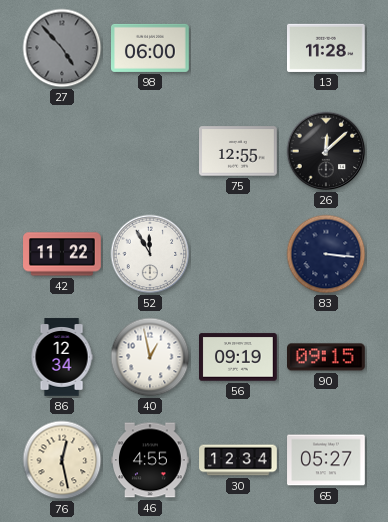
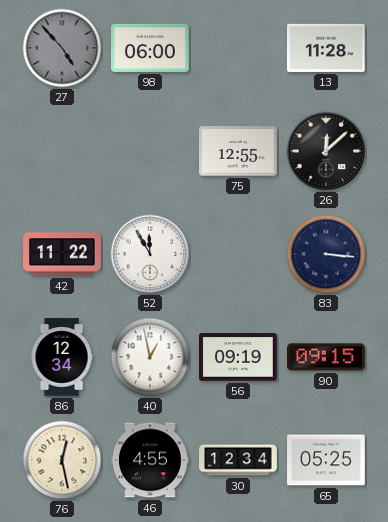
65: 05:27 -> 05:25 (326, 460)
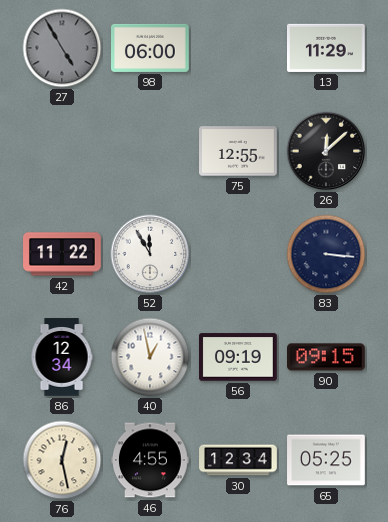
27: 4:53 -> 4:55 (62, 48)
13: 11:28 -> 11:29 (327, 48)
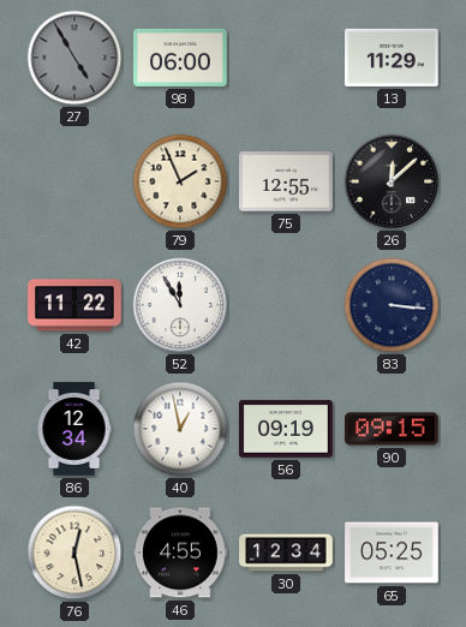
79: none -> 1:56 (180, 181)
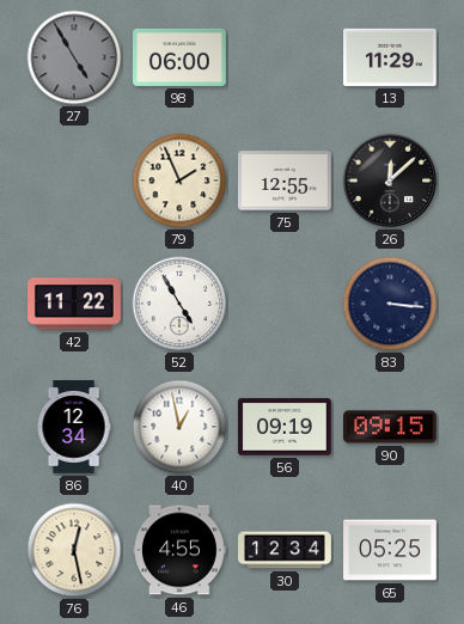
52: 11:55 -> 4:55 (179, 304)
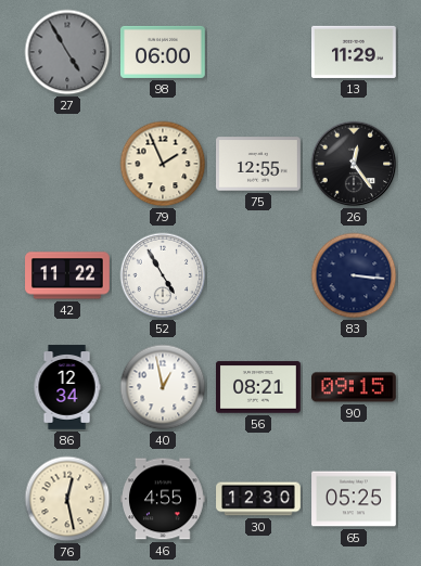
26: 12:08 -> 12:24 (354, 164)
56: 09:19 -> 08:21 (259, 387)
30: 12:34 -> 12:30 (258, 499)
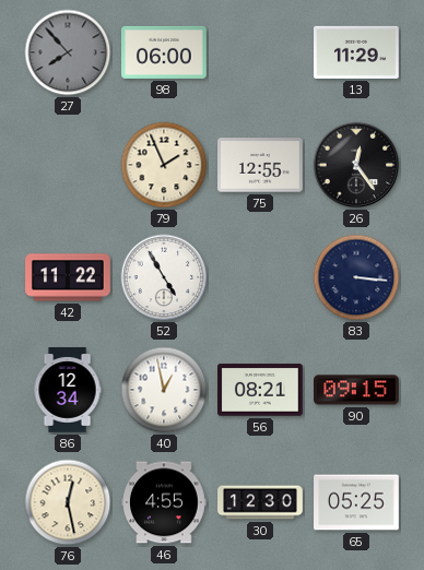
27: 4:55 -> 7:53 (68, 52)
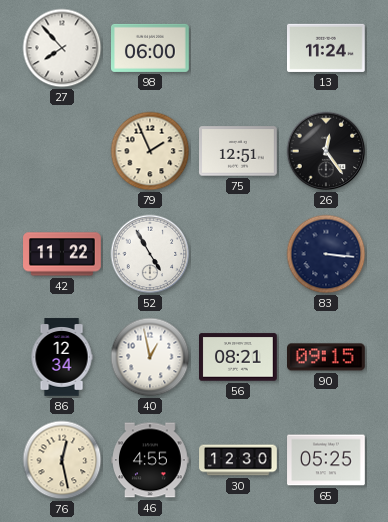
27 dial: grey -> white (62, 48)
13: 11:29 -> 11:24 (327, 48)
75: 12:55 -> 12:51 (239, 151)
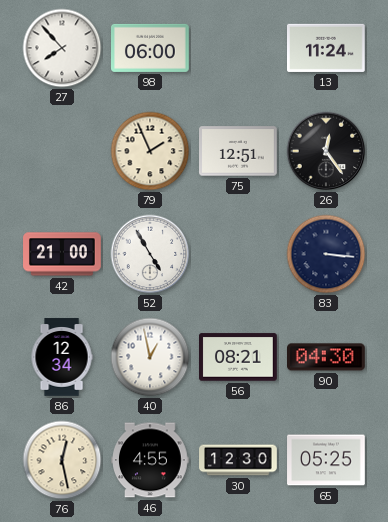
42: 11:22 -> 21:00 (62, 254)
90: 09:15 -> 04:30 (327, 357)
